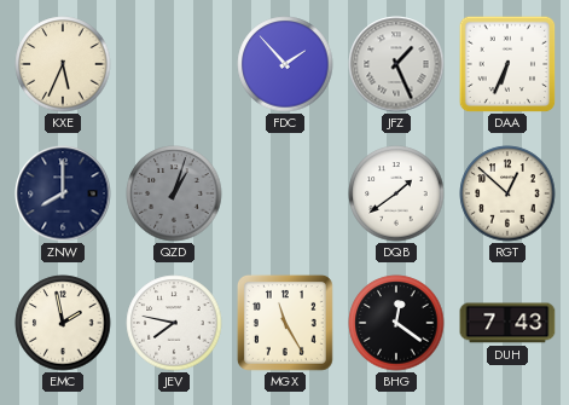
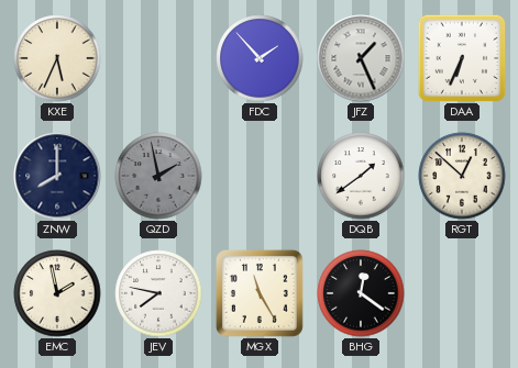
QZD: 1:03 -> 1:58 (158, 176)
DUH: 7:43 -> none (507, 323)
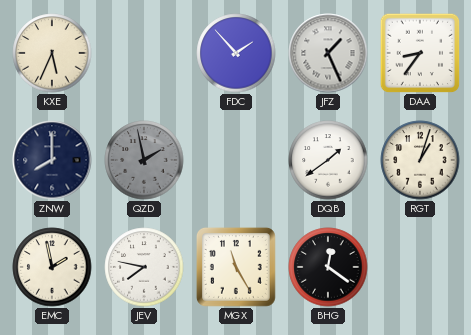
DAA: 6:34 -> 8:36 (420, 53)
RGT: 12:52 -> 1:03 (420, 160)
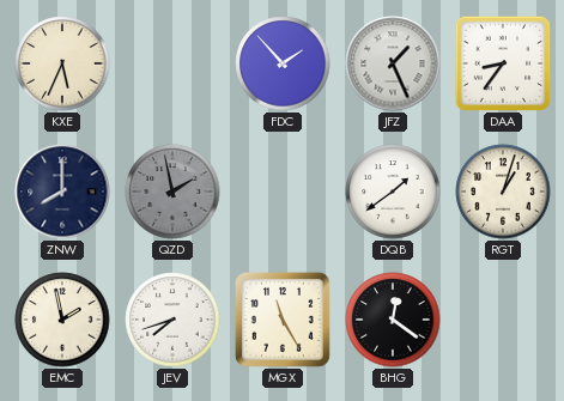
JEV: 7:47 -> 7:42 (172, 320)
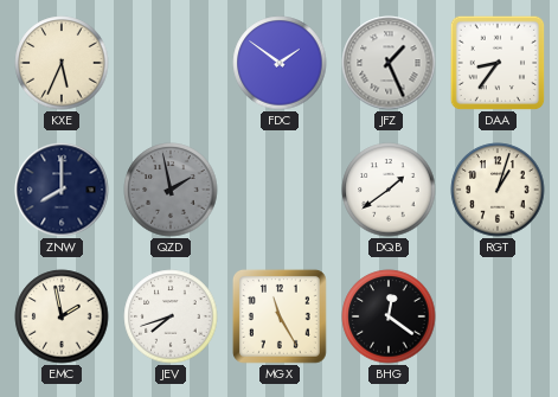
FDC: 1:53 -> 1:51 (280, 63)
